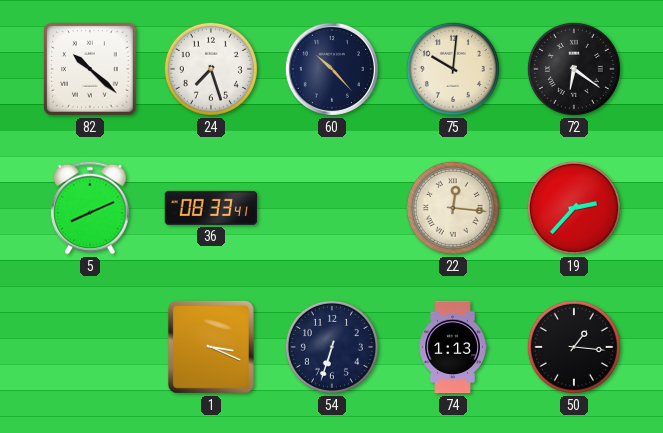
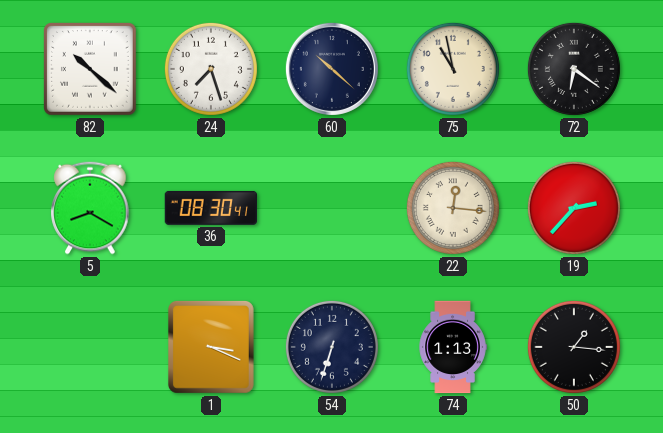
60: 10:23 -> 10:22 (332, 69)
75: 10:01 -> 10:58 (453, 69)
5: 8:11 -> 8:20 (90, 208)
36: 08:33 -> 08:30 (210, 208)
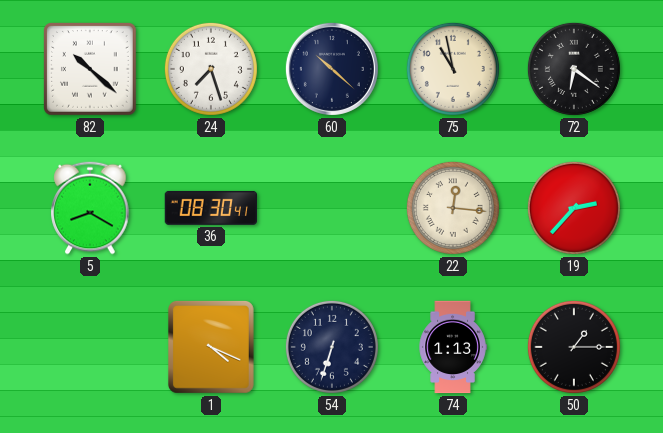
1: 3:19 -> 4:19 (211, 347)
50: 1:16 -> 1:15 (574, 347)
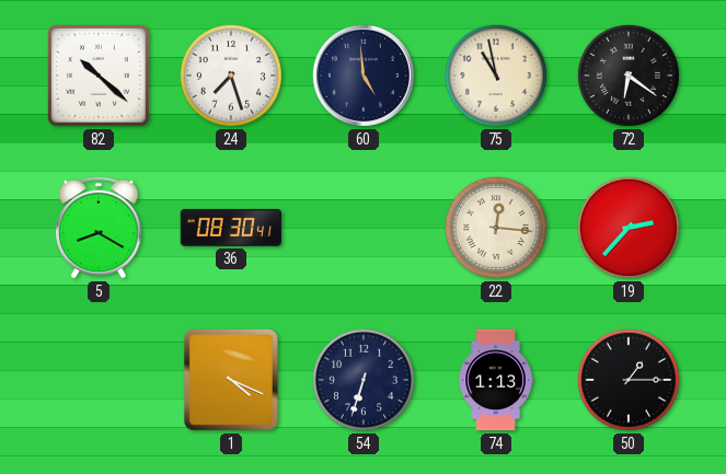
60: 10:22 -> 4:59 (364, 76)
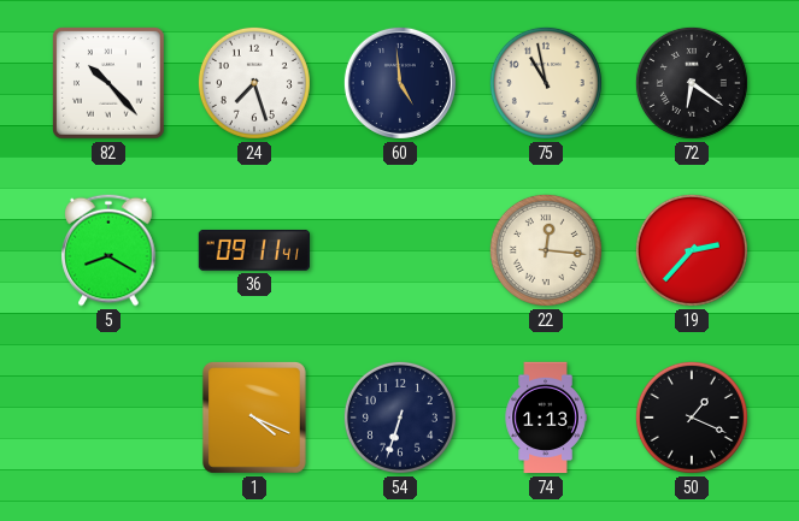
82: 10:22 -> 10:23 (110, 84)
36: 08:30 -> 09:11 (253, 250)
50: 1:15 -> 1:19 (692, 418)
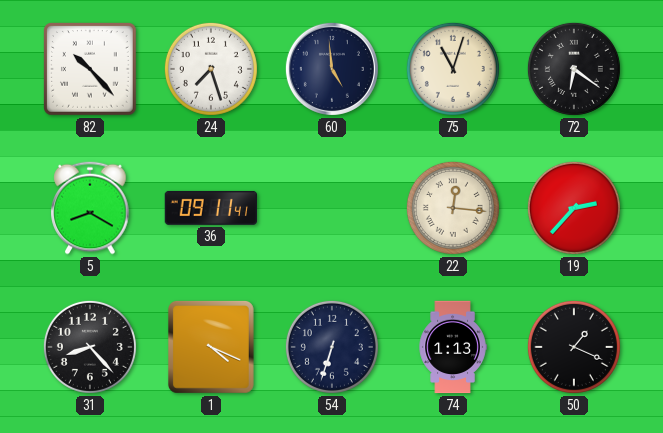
75: 10:58 -> 11:03 (453, 69)
31: none -> 8:23 (90, 347)
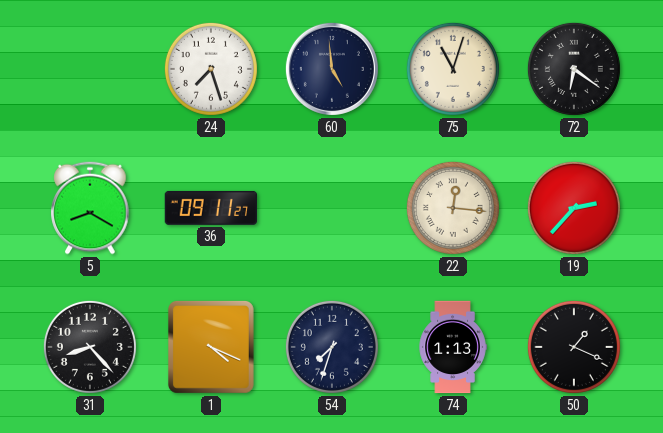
82: 10:23 -> none (91, 70)
36: 09:11:41 -> 09:11:27 (210, 208)
54: 6:33 -> 7:33 (332, 347)
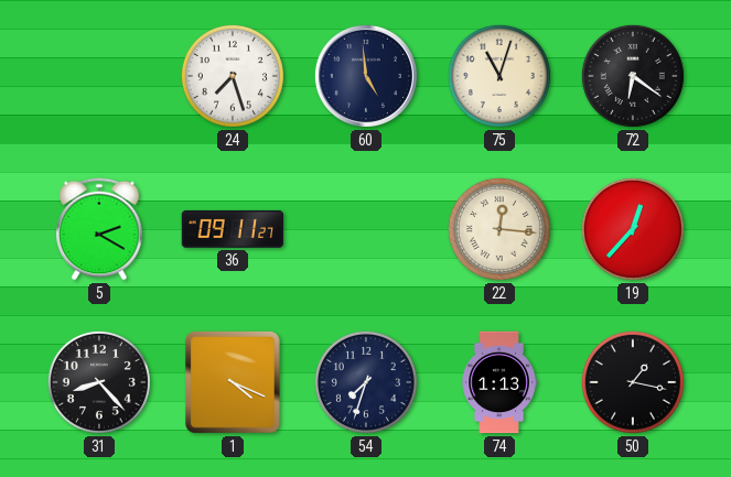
5: 8:20 -> 2:20 (99, 229)
19: 2:37 -> 12:37 (633, 229)
50: 1:19 -> 1:17 (633, 382)
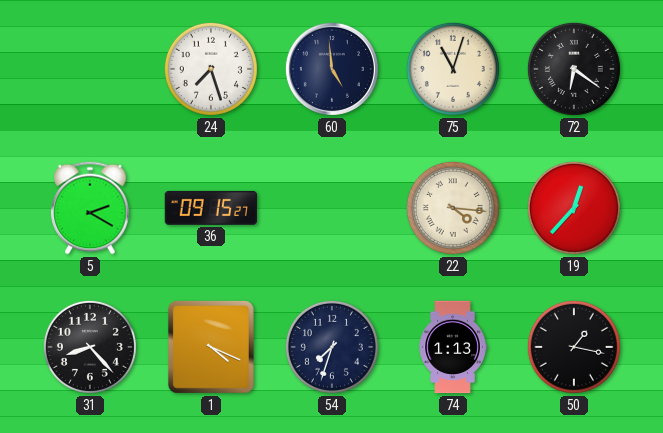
36: 09:11 -> 09:15 (210, 208)
22: 12:16 -> 4:16 (453, 208)
